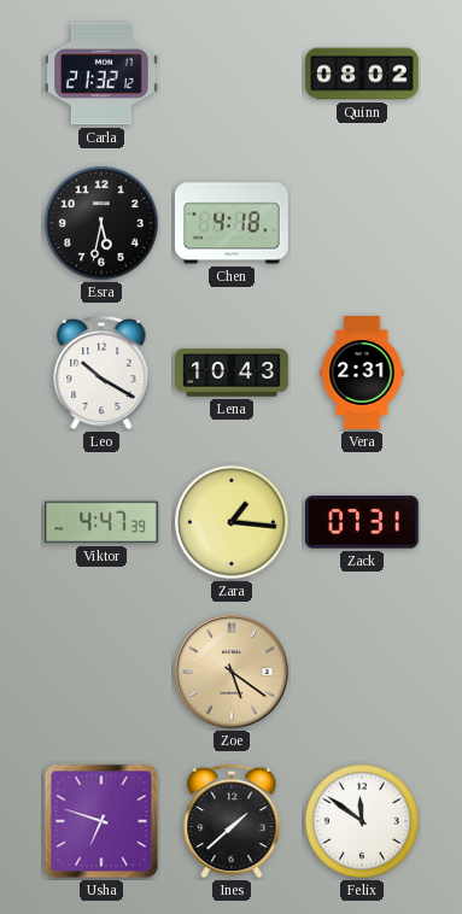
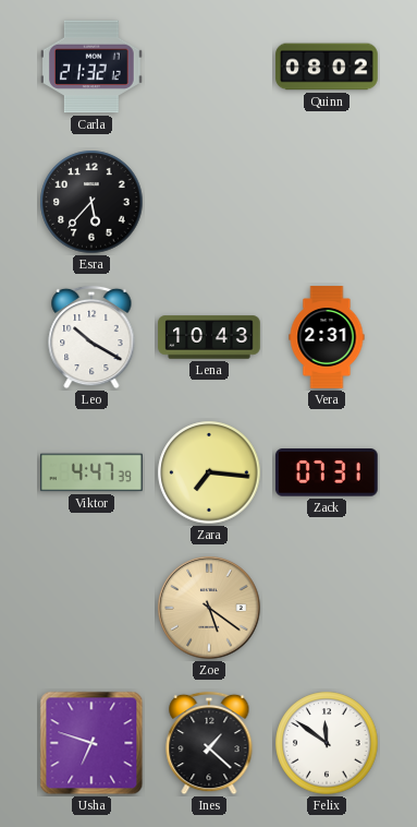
Esra: 5:32 -> 5:37 (91, 202)
Chen: 4:18 -> none (233, 223)
Zara: 1:16 -> 7:16 (209, 472)
Ines: 1:38 -> 1:22 (209, 743)
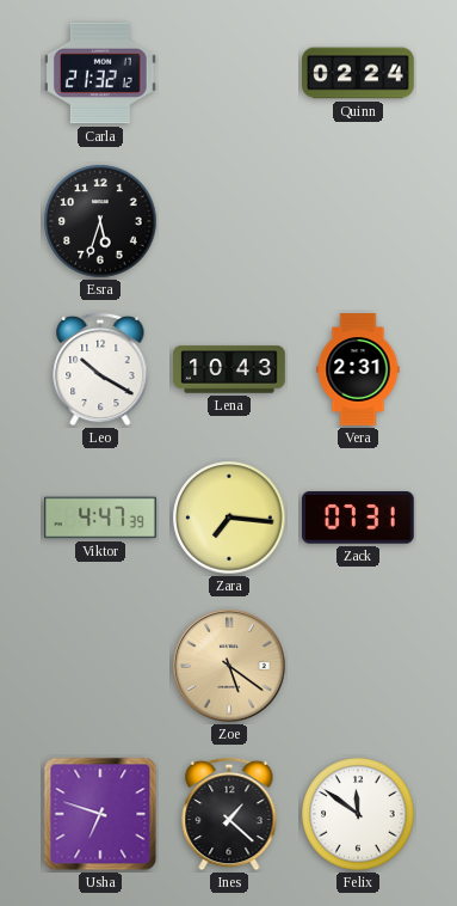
Quinn: 08:02 -> 02:24 (358, 73)
Esra: 5:37 -> 5:33 (100, 221)
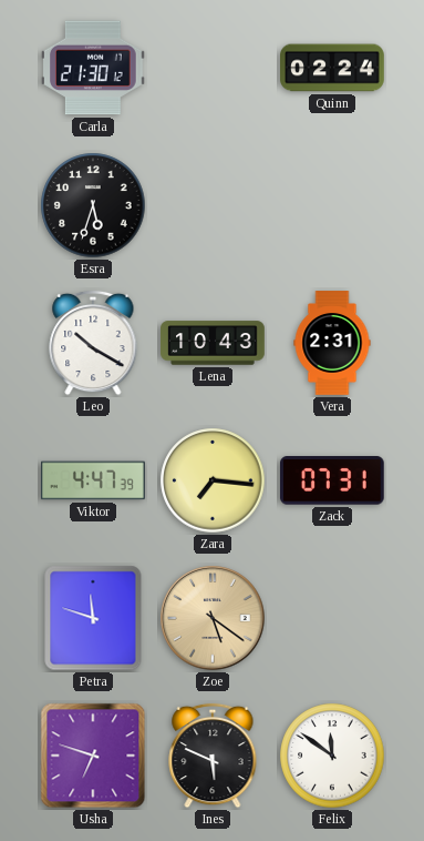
Carla: 21:32 -> 21:30 (94, 68)
Petra: none -> 11:48 (93, 618)
Ines: 1:22 -> 5:49 (213, 756)
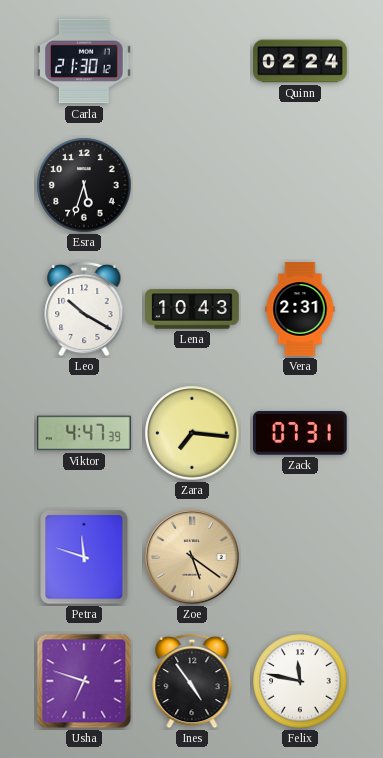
Ines: 5:49 -> 4:54 (192, 681)
Felix: 11:51 -> 11:47 (300, 681)
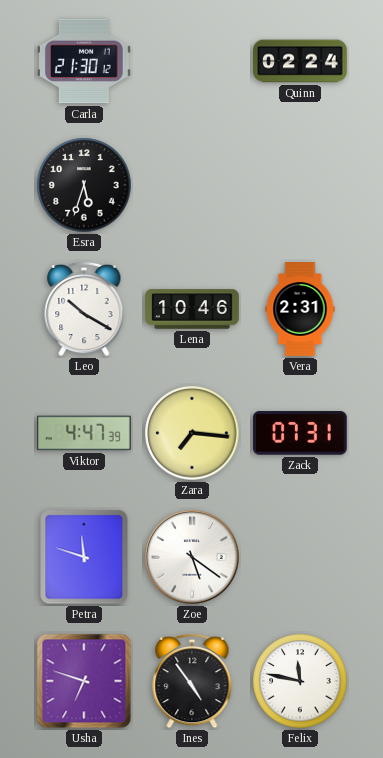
Lena: 10:43 -> 10:46 (192, 309)
Zoe dial: champagne -> white (192, 557)
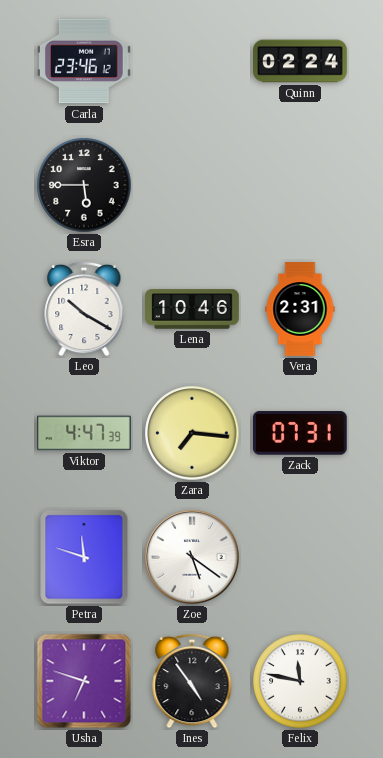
Carla: 21:30 -> 23:46 (85, 61)
Esra: 5:33 -> 5:45 (84, 185)
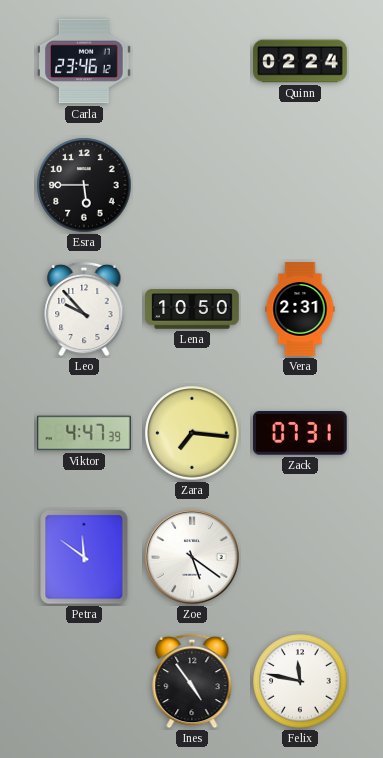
Leo: 10:20 -> 9:53 (84, 309)
Lena: 10:46 -> 10:50 (192, 309)
Petra: 11:48 -> 11:51 (84, 557)
Usha: 6:48 -> none (84, 681)
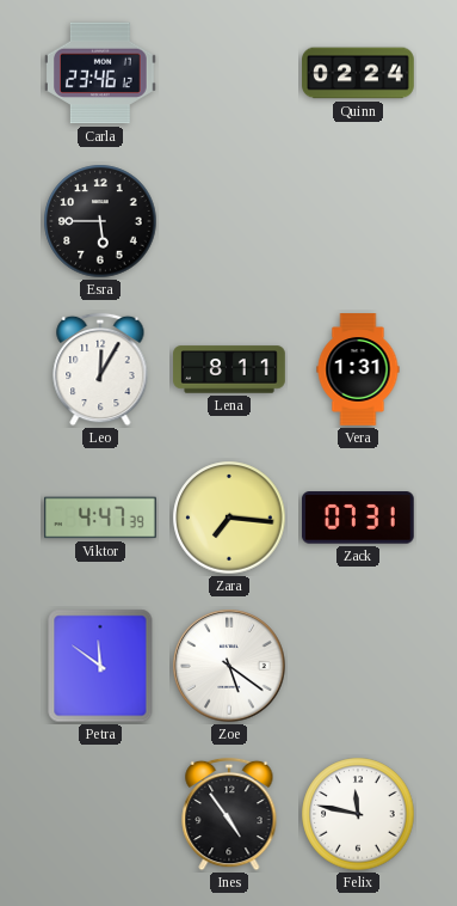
Leo: 9:53 -> 12:05 (100, 369)
Lena: 10:50 -> 8:11 (229, 369)
Vera: 2:31 -> 1:31 (358, 369)
